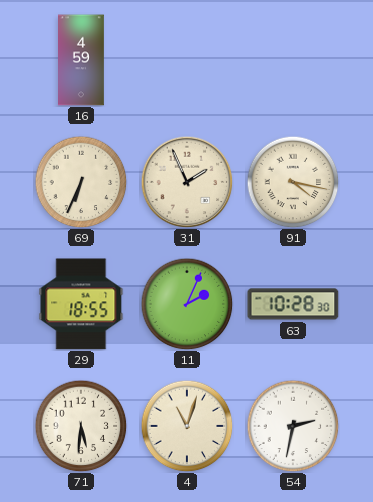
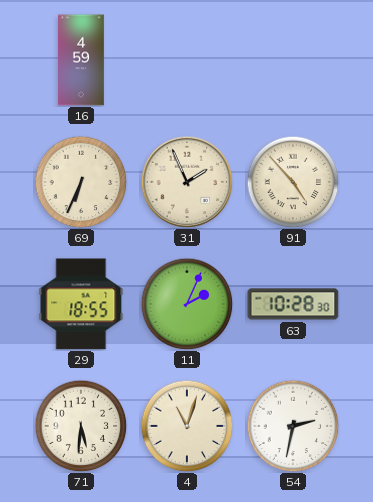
91: 4:17 -> 4:53 (293, 182)
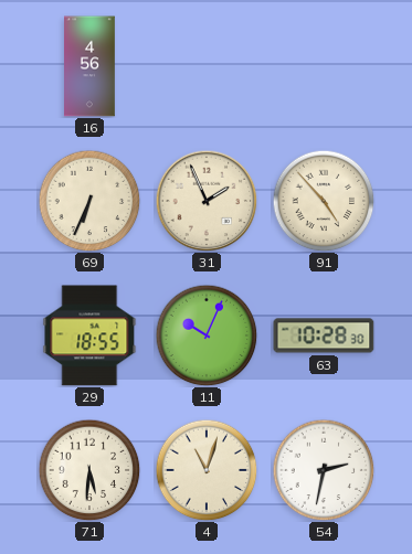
16: 4:59 -> 4:56 (91, 66)
11: 2:04 -> 10:04 (207, 335)
